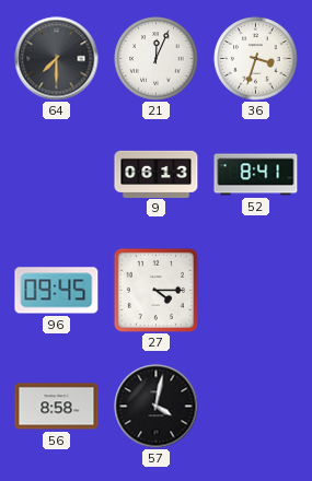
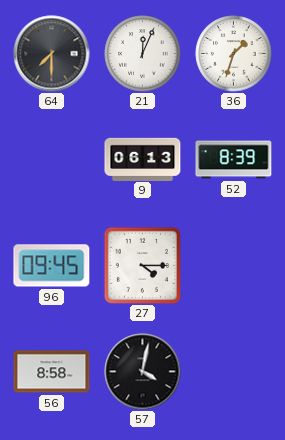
36: 3:33 -> 1:33 (234, 54)
52: 8:41 -> 8:39 (234, 160)
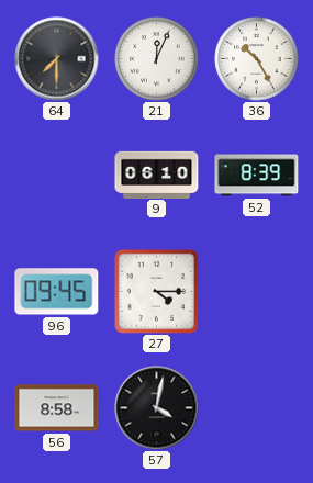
36: 1:33 -> 10:25 (257, 59)
9: 06:13 -> 06:10 (157, 175)
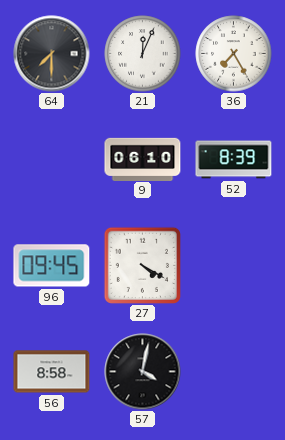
36: 10:25 -> 7:25 (234, 54)
27: 4:15 -> 4:20 (142, 265)
